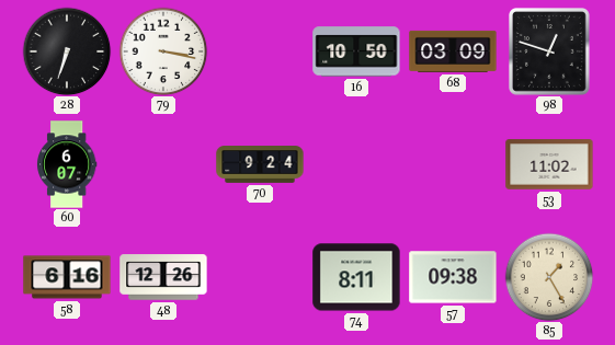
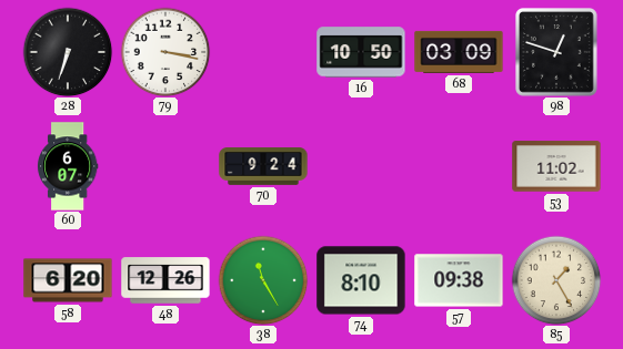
58: 6:16 -> 6:20 (68, 280)
38: none -> 11:25 (263, 280)
74: 8:11 -> 8:10 (361, 280)
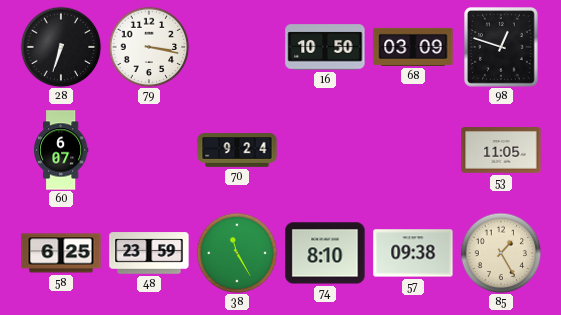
53: 11:02 -> 11:05 (501, 150)
58: 6:20 -> 6:25 (61, 253)
48: 12:26 -> 23:59 (149, 253)
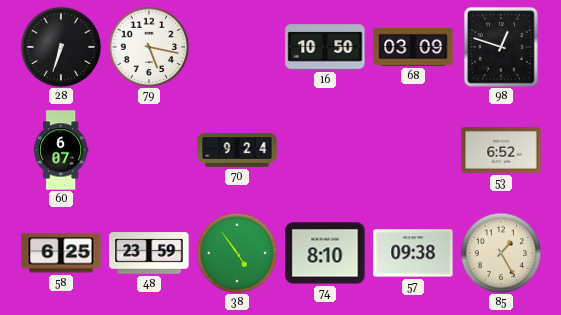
79: 3:17 -> 5:17 (149, 47)
53: 11:05 -> 6:52 (501, 150)
38: 11:25 -> 4:54 (237, 253)
